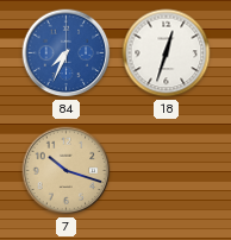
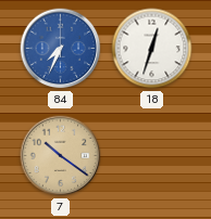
7: 10:18 -> 10:21 (61, 156)
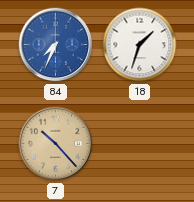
18: 12:33 -> 1:33 (140, 45)
7: 10:21 -> 10:23 (56, 144)
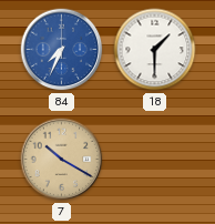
18: 1:33 -> 1:30 (155, 50)
7: 10:23 -> 10:20 (62, 160)
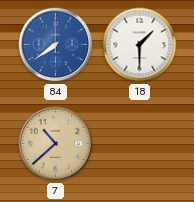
84: 7:34 -> 7:39 (56, 45)
7: 10:20 -> 10:38 (56, 144)
